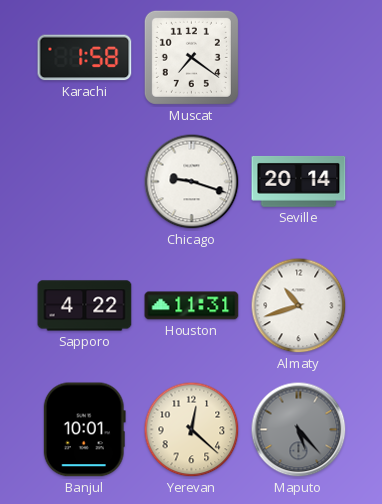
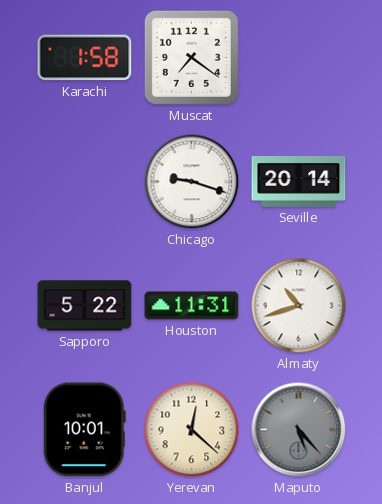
Sapporo: 4:22 -> 5:22 (85, 306)
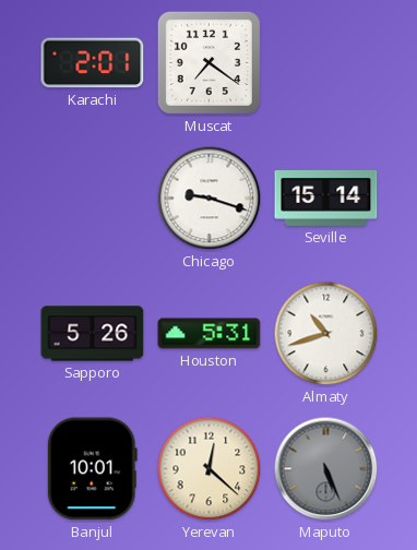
Karachi: 1:58 -> 2:01 (93, 63)
Seville: 20:14 -> 15:14 (326, 198)
Sapporo: 5:22 -> 5:26 (93, 334)
Houston: 11:31 -> 5:31 (210, 334)
Maputo: 5:23 -> 5:26 (326, 469)
